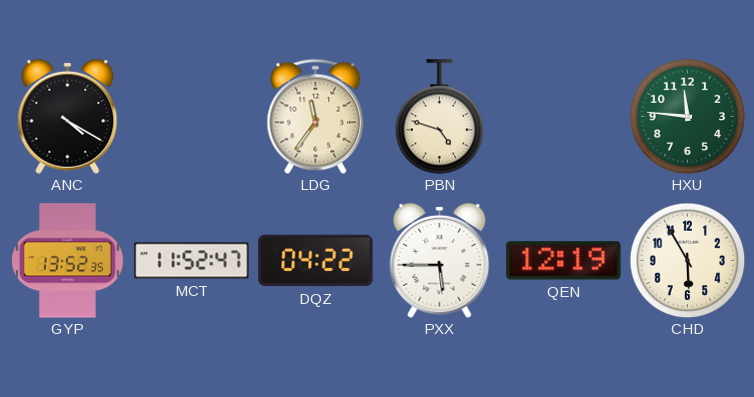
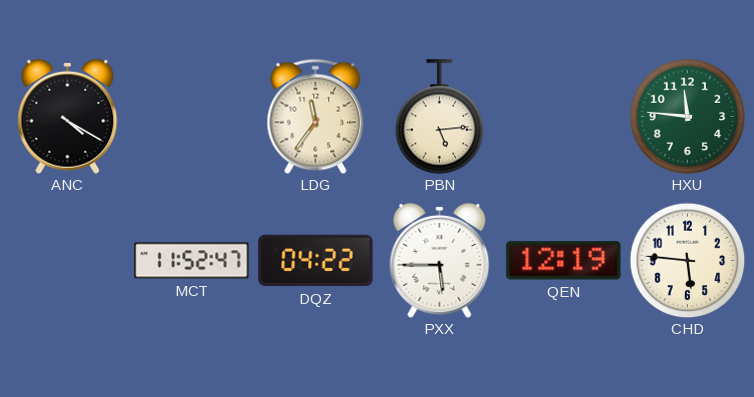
PBN: 4:48 -> 5:14 (440, 117)
GYP: 13:52 -> none (67, 261)
CHD: 5:55 -> 5:46 (687, 260)
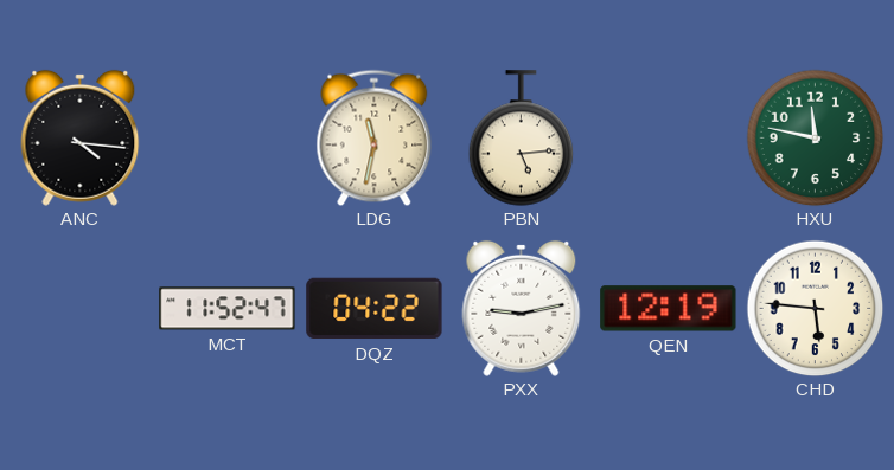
ANC: 4:20 -> 4:16 (81, 137)
LDG: 11:36 -> 11:32 (375, 137)
HXU: 11:46 -> 11:47 (815, 137)
PXX: 5:45 -> 9:13 (522, 308)
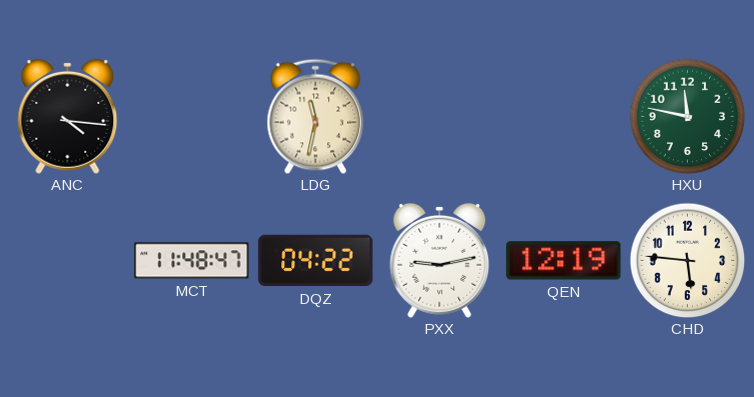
PBN: 5:14 -> none (522, 139)
MCT: 11:52 -> 11:48 (192, 261)
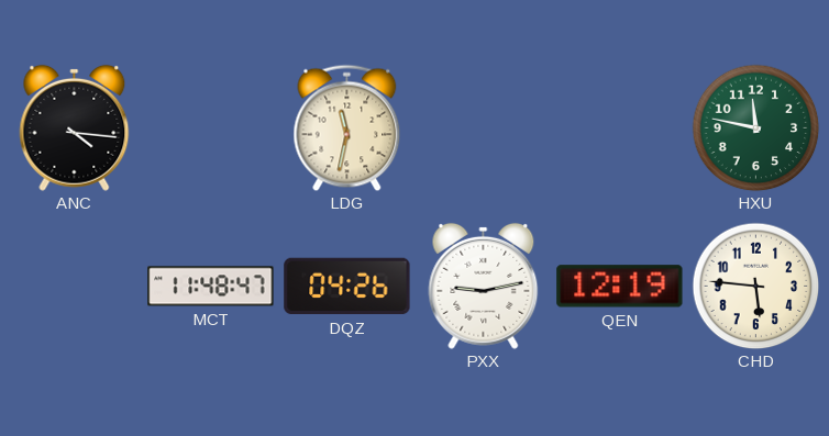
DQZ: 04:22 -> 04:26 (347, 287)
